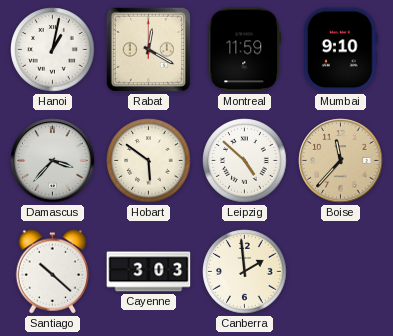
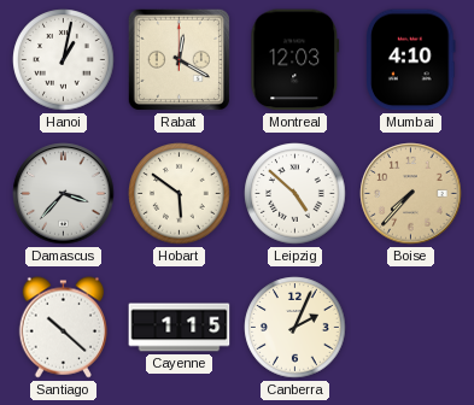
Montreal: 11:59 -> 12:03 (295, 60)
Mumbai: 9:10 -> 4:10 (411, 60)
Boise: 11:37 -> 7:37 (411, 194)
Cayenne: 3:03 -> 1:15 (180, 328)
Canberra: 1:59 -> 2:04 (295, 328)
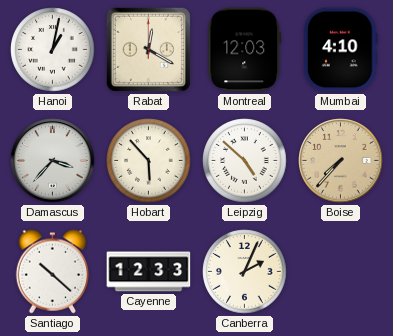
Hobart: 5:51 -> 5:53 (149, 161)
Cayenne: 1:15 -> 12:33 (149, 272)
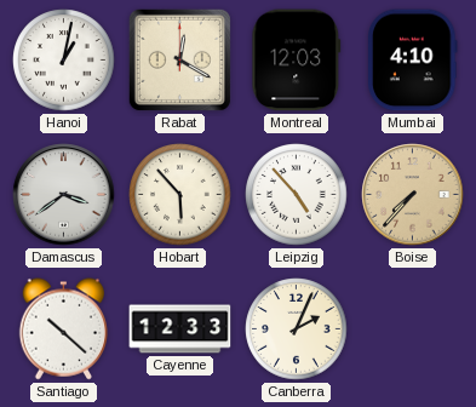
Damascus: 3:37 -> 3:39 (64, 195)
Leipzig: 4:52 -> 4:53 (297, 195)
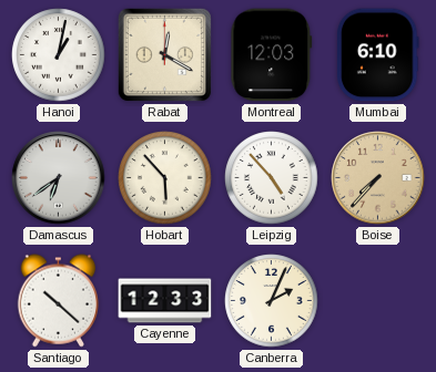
Mumbai: 4:10 -> 6:10 (378, 55)
Damascus: 3:39 -> 6:39 (59, 178)
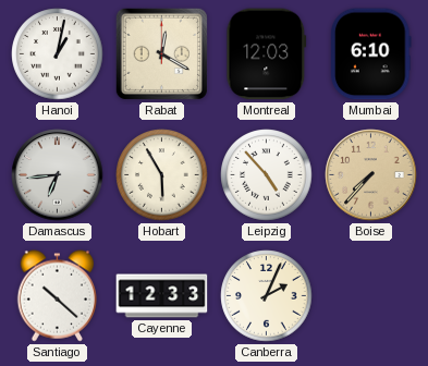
Damascus: 6:39 -> 6:44 (58, 175)
Hobart: 5:53 -> 5:55 (162, 175)
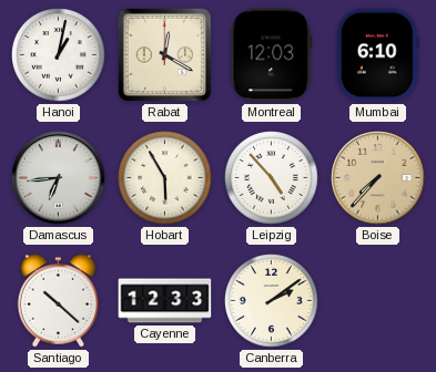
Canberra: 2:04 -> 2:09 (272, 301)
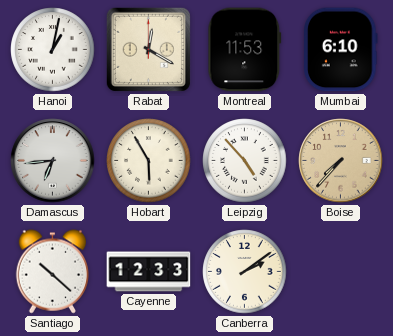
Montreal: 12:03 -> 11:53 (245, 50)
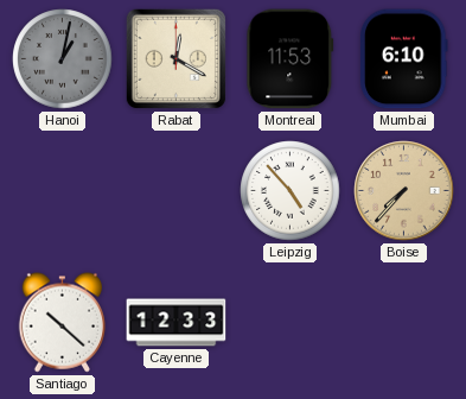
Hanoi dial: white -> grey (63, 59)
Damascus: 6:44 -> none (53, 161)
Hobart: 5:55 -> none (149, 161)
Canberra: 2:09 -> none (245, 272)
